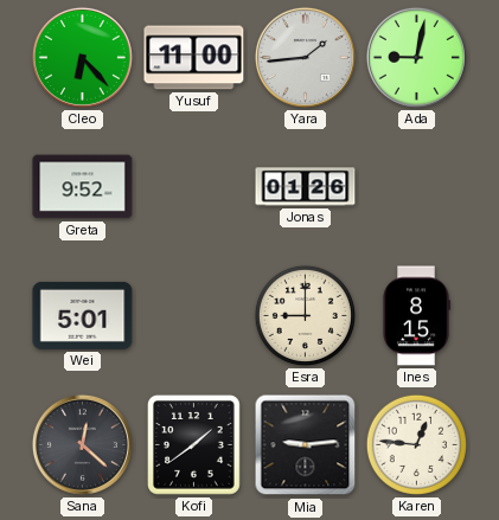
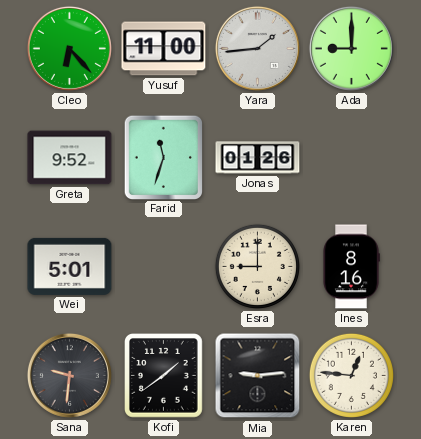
Ada: 9:02 -> 9:00 (351, 48)
Farid: none -> 11:33 (163, 157)
Ines: 8:15 -> 8:16 (351, 267)
Sana: 12:22 -> 9:31 (69, 375)
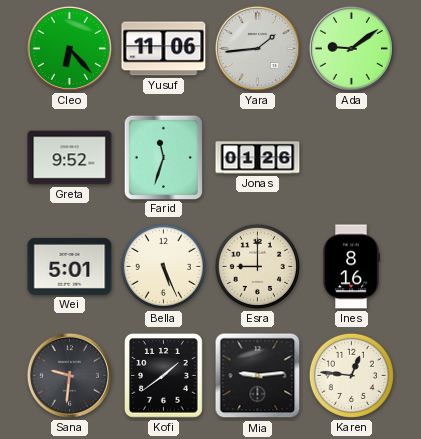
Yusuf: 11:00 -> 11:06 (164, 49)
Ada: 9:00 -> 9:09 (351, 48)
Bella: none -> 5:26 (163, 266)
